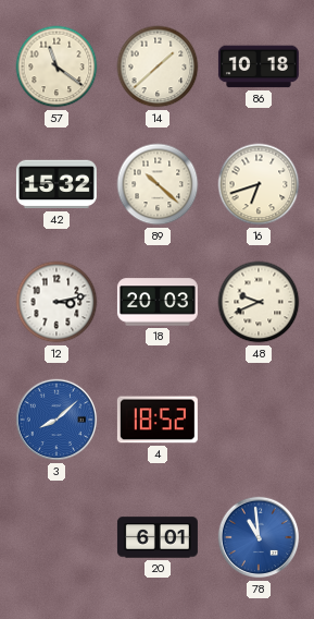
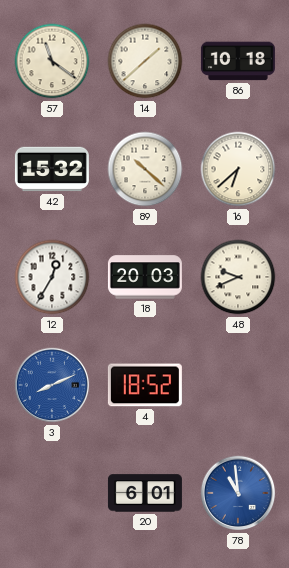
16: 6:42 -> 6:38 (238, 169)
12: 3:13 -> 12:35 (52, 277)
3: 8:08 -> 8:11 (52, 385)
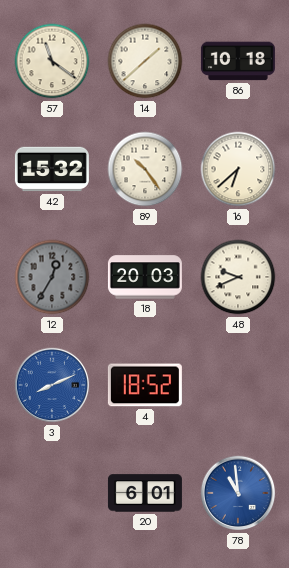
89: 10:22 -> 10:24 (145, 169)
12 dial: white -> grey (52, 277)
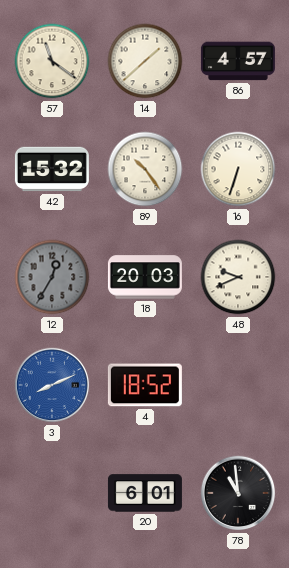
86: 10:18 -> 4:57 (238, 61)
16: 6:38 -> 6:33 (238, 169)
78 dial: blue -> black (238, 493)
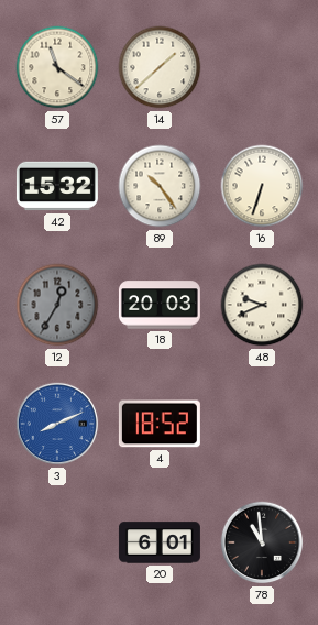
86: 4:57 -> none (238, 61)
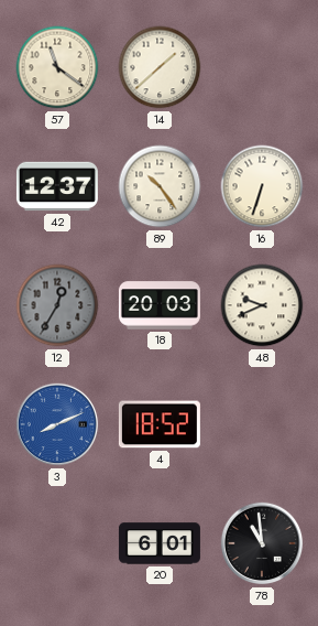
42: 15:32 -> 12:37 (57, 186)
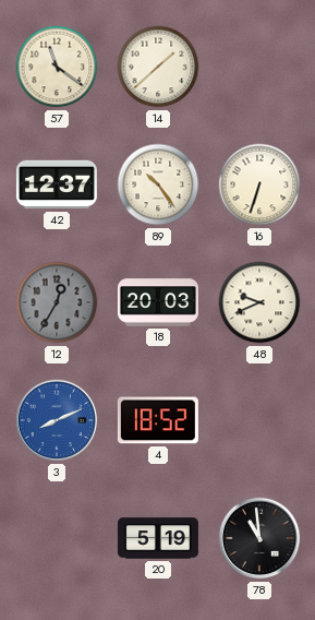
20: 6:01 -> 5:19 (158, 538)
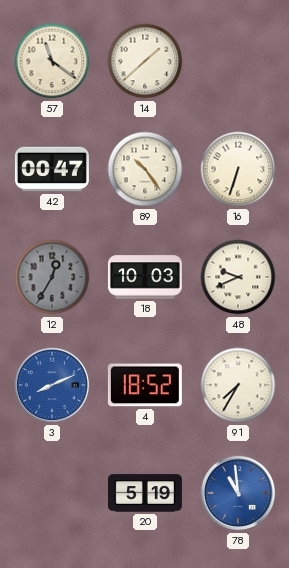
42: 12:37 -> 00:47 (52, 169)
18: 20:03 -> 10:03 (145, 277)
91: none -> 7:35 (238, 385)
78 dial: black -> blue (238, 493)
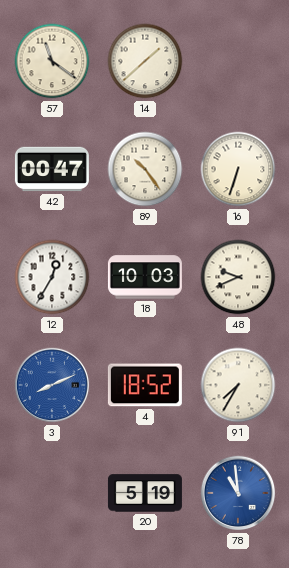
12 dial: grey -> white (52, 277)
